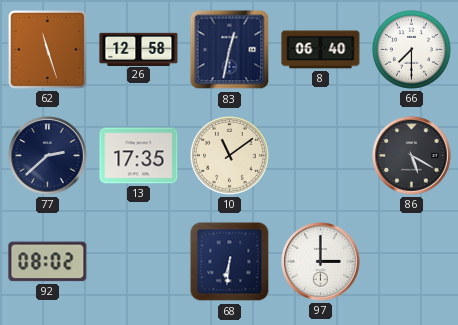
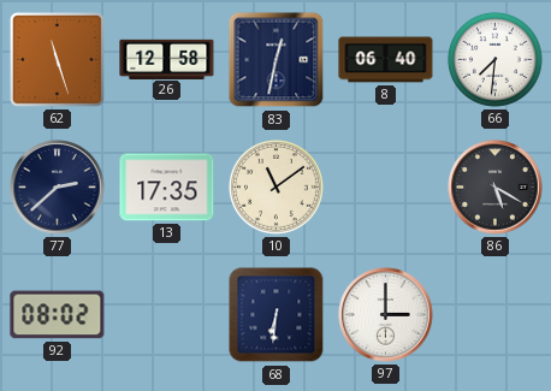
66: 7:30 -> 7:31 (494, 59)
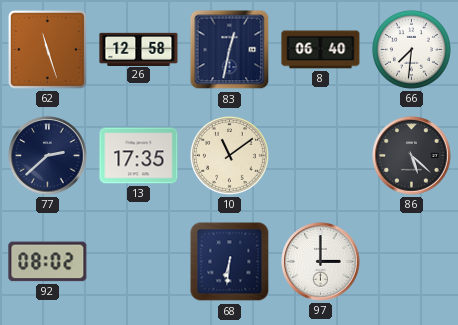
86: 5:20 -> 5:22 (412, 156)
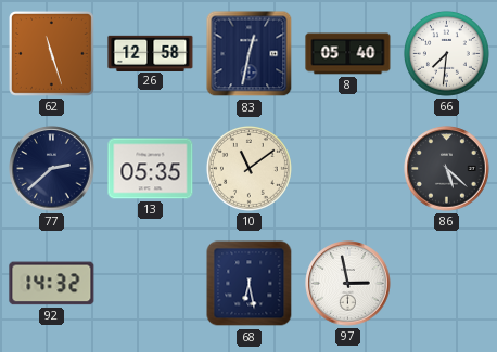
8: 06:40 -> 05:40 (348, 54)
13: 17:35 -> 05:35 (151, 169)
92: 08:02 -> 14:32 (52, 284)
68: 6:31 -> 6:28 (250, 284)
97: 3:00 -> 2:58 (348, 284)
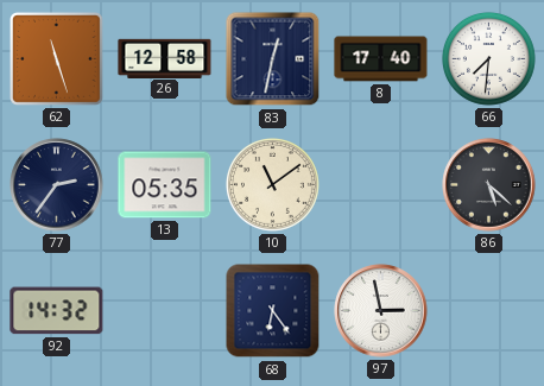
8: 05:40 -> 17:40 (381, 59)
77: 2:38 -> 2:36 (57, 185)
68: 6:28 -> 6:24 (273, 311)
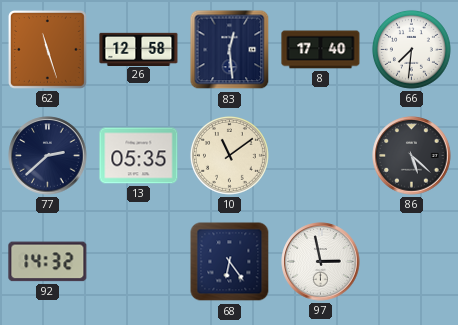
83: 12:32 -> 12:29 (230, 50)
77: 2:36 -> 2:38 (48, 156)
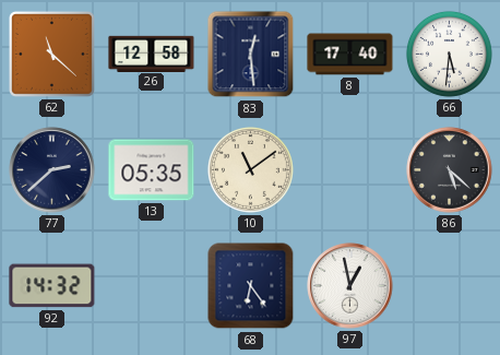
62: 11:27 -> 11:22 (51, 54)
66: 7:31 -> 5:31 (449, 54)
97: 2:58 -> 12:58 (350, 286)
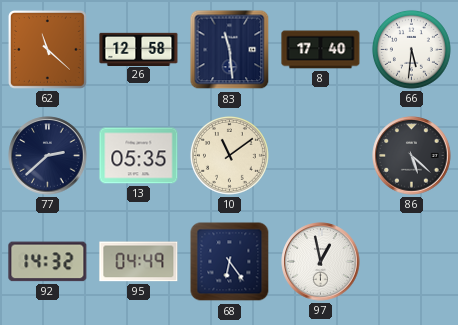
83: 12:29 -> 11:29 (230, 50)
95: none -> 04:49 (139, 262)
